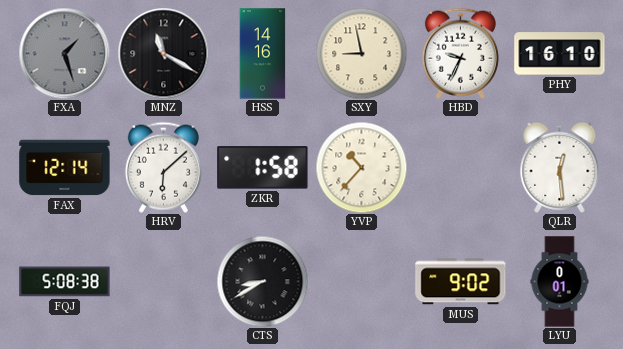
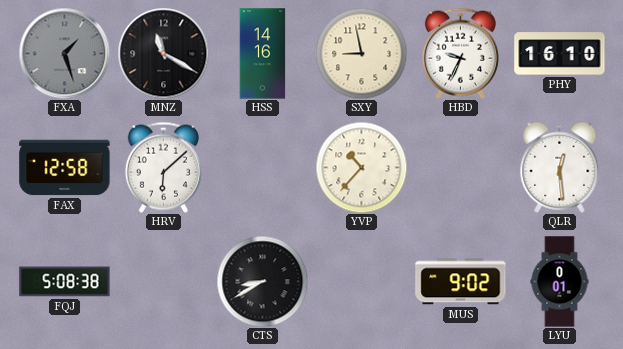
FAX: 12:14 -> 12:58 (65, 168)
ZKR: 1:58 -> none (263, 168)
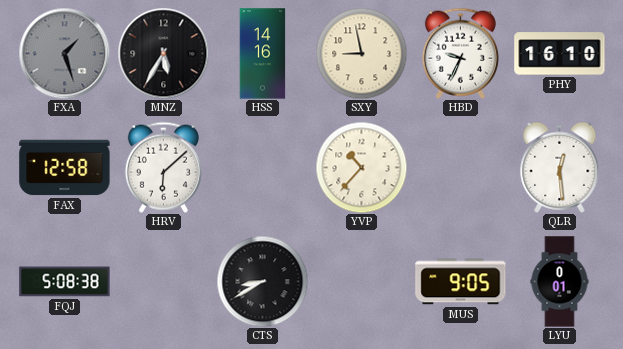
MNZ: 11:20 -> 5:35 (163, 53)
MUS: 9:02 -> 9:05 (461, 282)
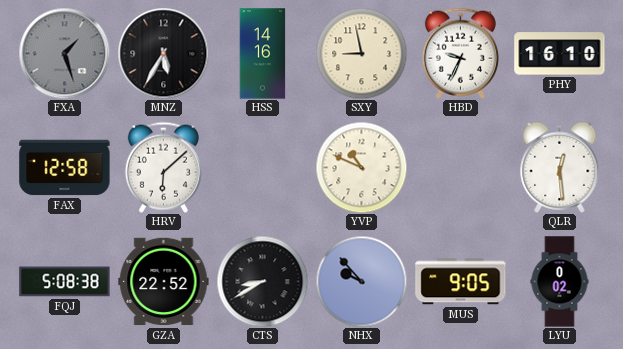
YVP: 10:37 -> 10:49 (361, 167)
GZA: none -> 22:52 (164, 282)
NHX: none -> 9:53 (361, 281)
LYU: 0:01 -> 0:02 (560, 282)
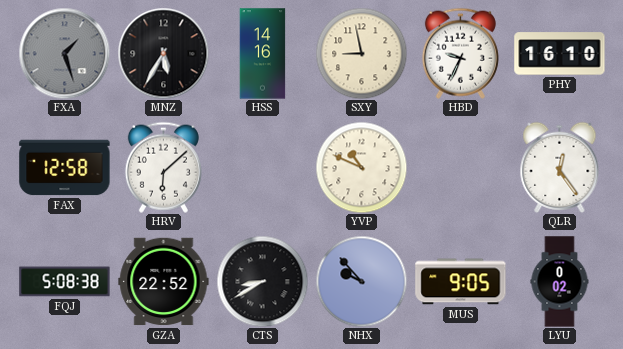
QLR: 12:29 -> 12:24 (560, 167)
